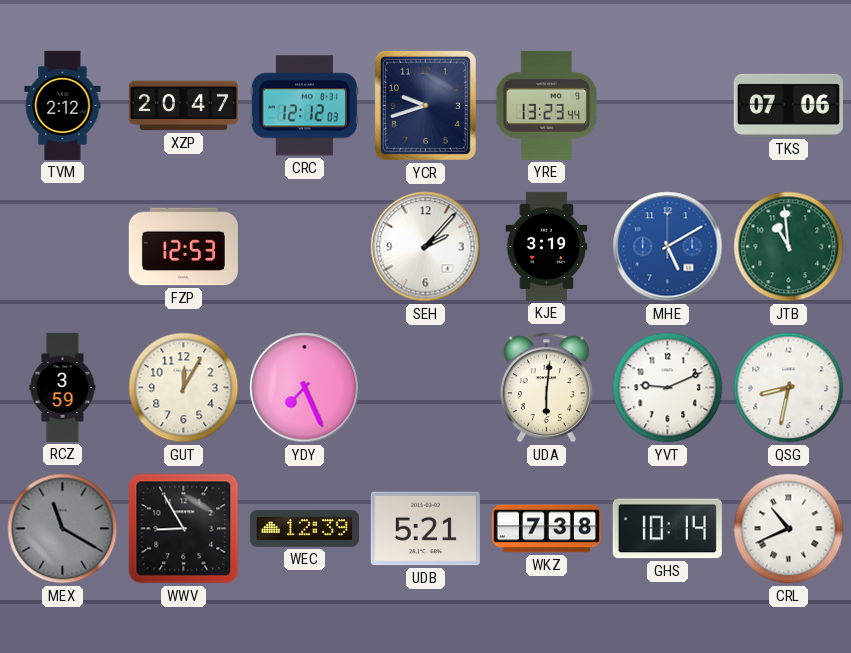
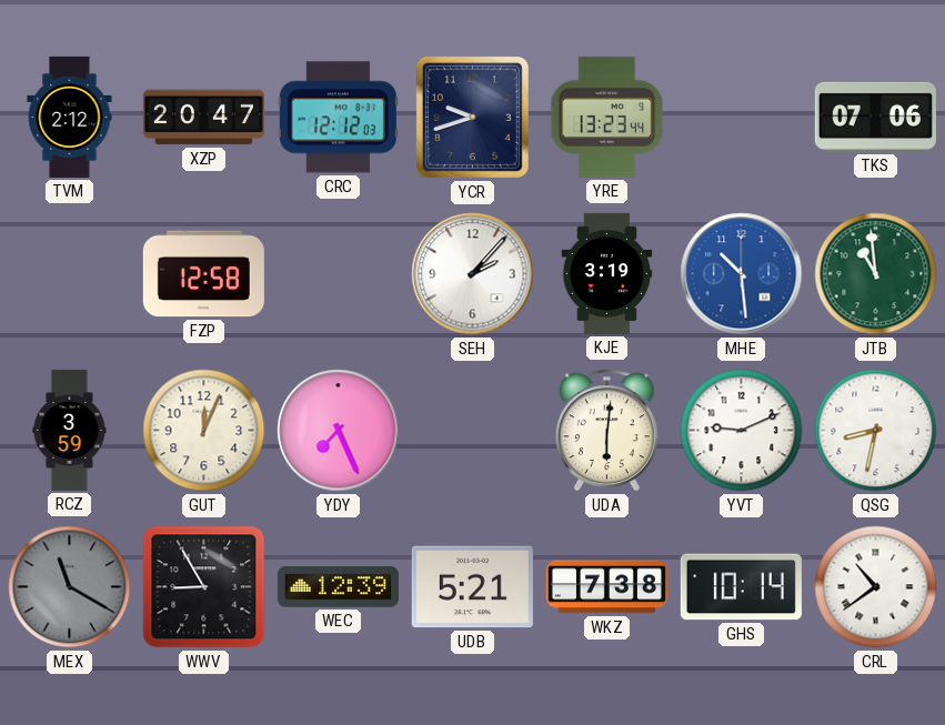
FZP: 12:53 -> 12:58 (203, 274)
MHE: 5:10 -> 10:29 (742, 274)
GUT: 12:05 -> 12:04 (204, 431)
CRL: 10:41 -> 10:39 (876, 587)
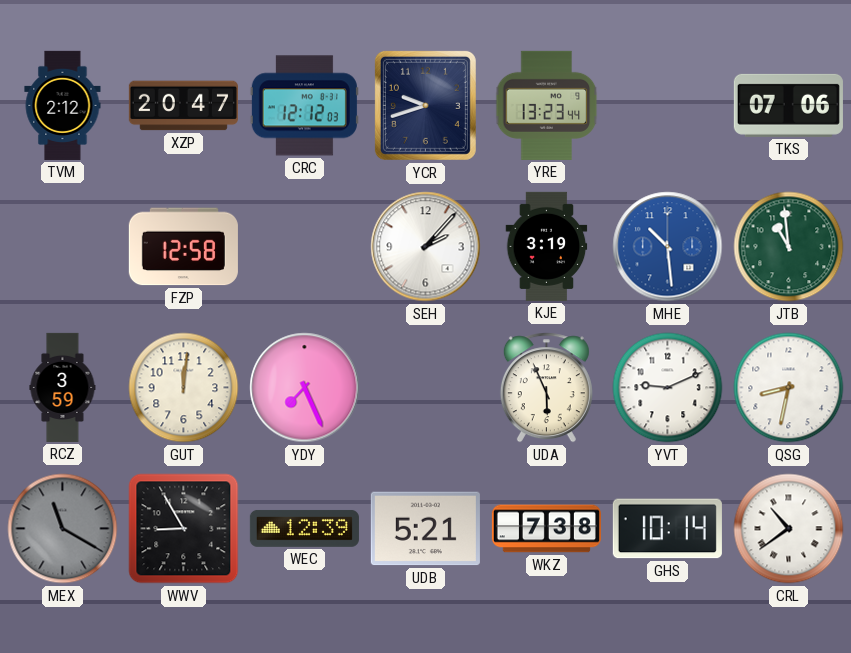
GUT: 12:04 -> 12:01 (184, 388)
UDA: 6:01 -> 5:56 (546, 388)
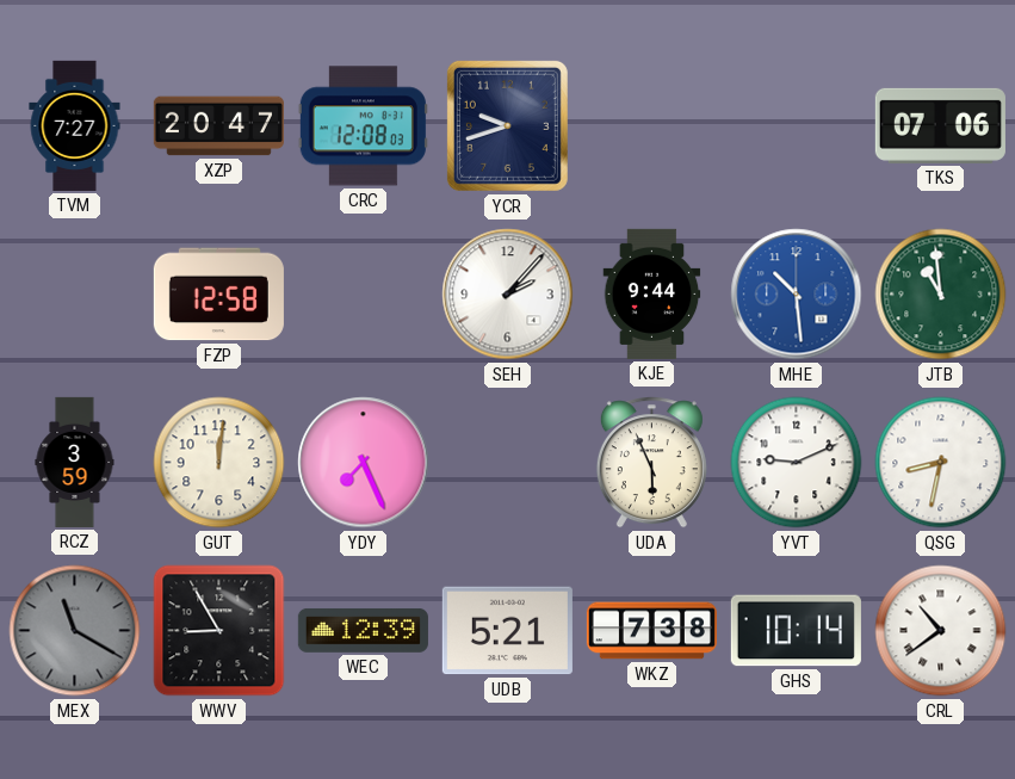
TVM: 2:12 -> 7:27 (75, 125)
CRC: 12:12 -> 12:08 (363, 126)
YRE: 13:23 -> none (547, 105)
KJE: 3:19 -> 9:44 (652, 293)
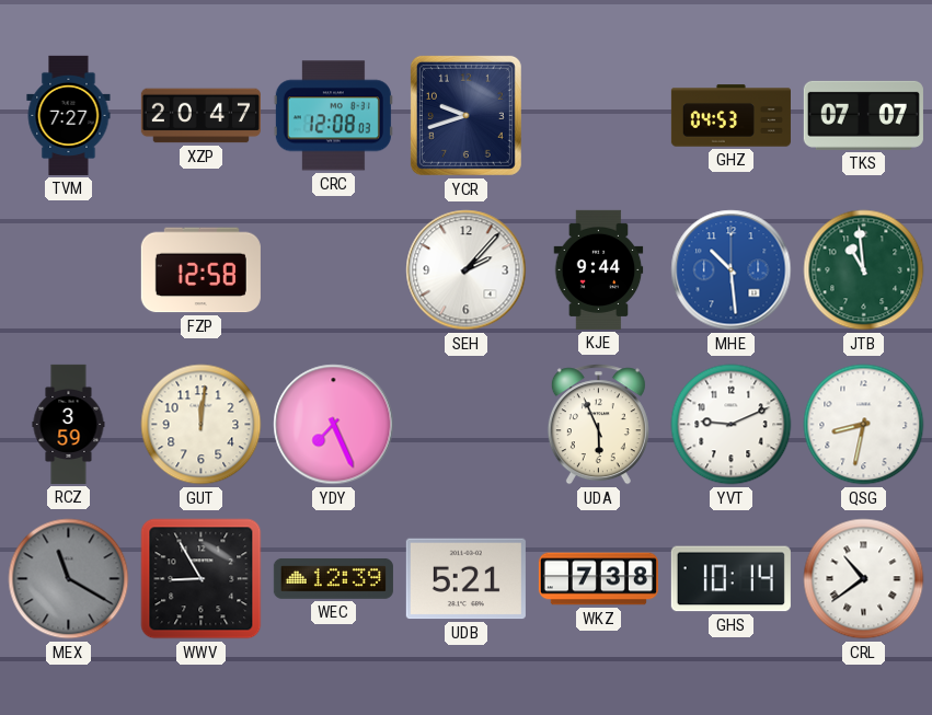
GHZ: none -> 04:53 (730, 116)
TKS: 07:06 -> 07:07 (863, 115)
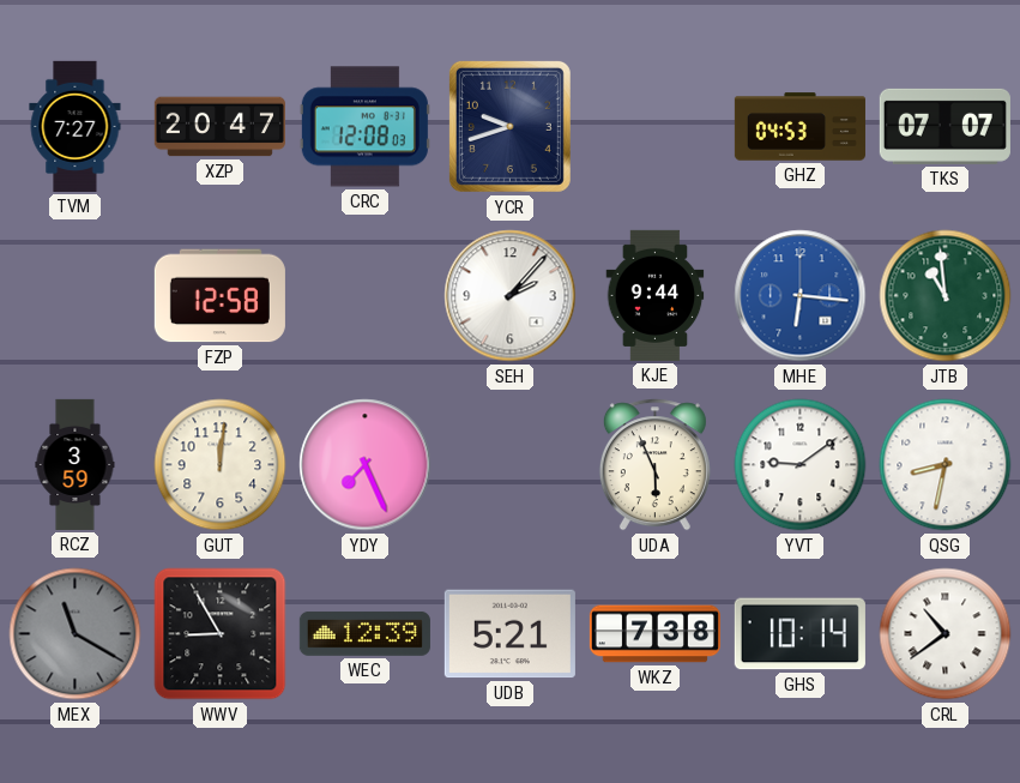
MHE: 10:29 -> 6:16 (801, 296)
YVT: 9:11 -> 9:09 (801, 465)
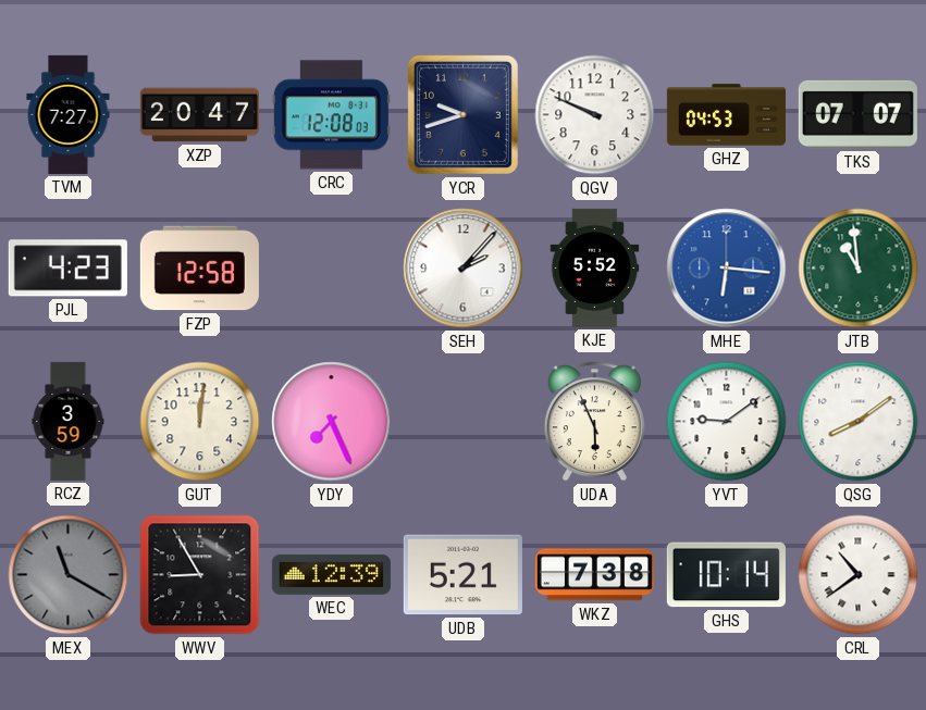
QGV: none -> 9:49 (595, 115)
PJL: none -> 4:23 (67, 269)
KJE: 9:44 -> 5:52 (595, 267)
QSG: 8:32 -> 8:09 (859, 422)
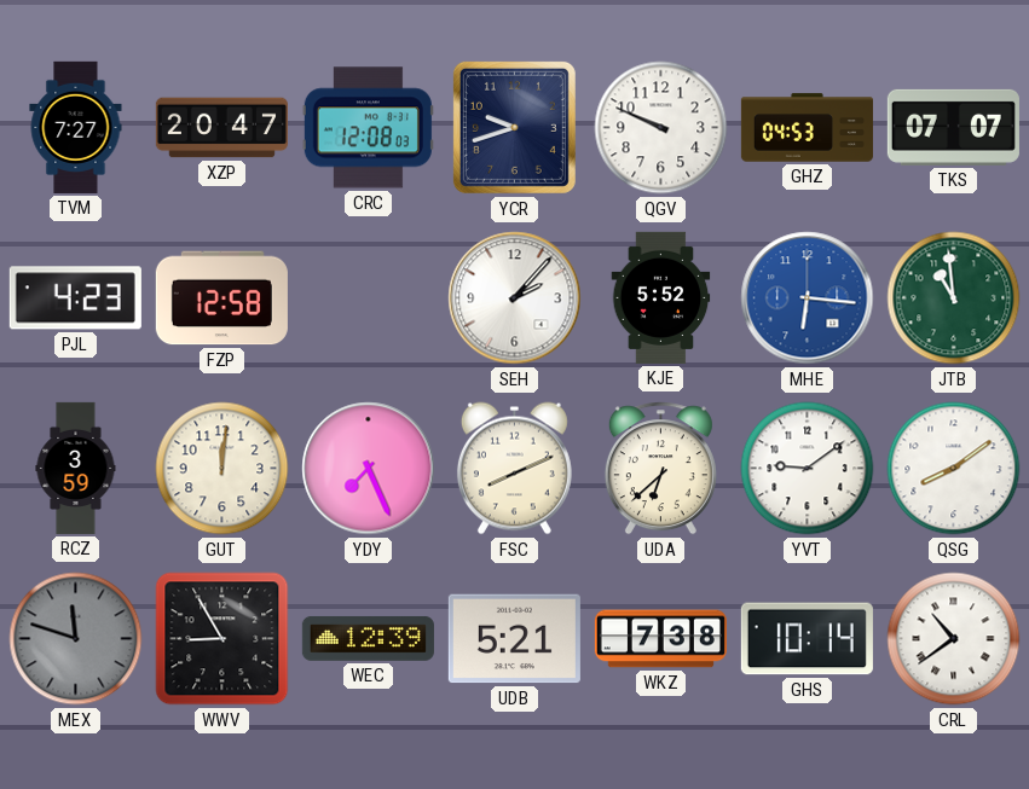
FSC: none -> 8:11 (514, 469)
UDA: 5:56 -> 6:38 (660, 469)
MEX: 11:20 -> 11:48 (76, 639)
